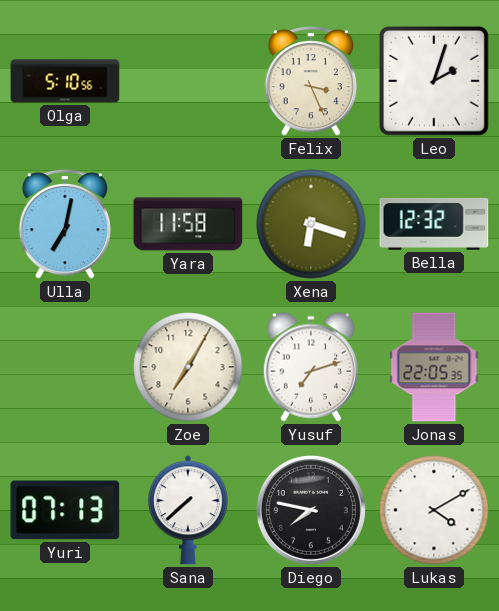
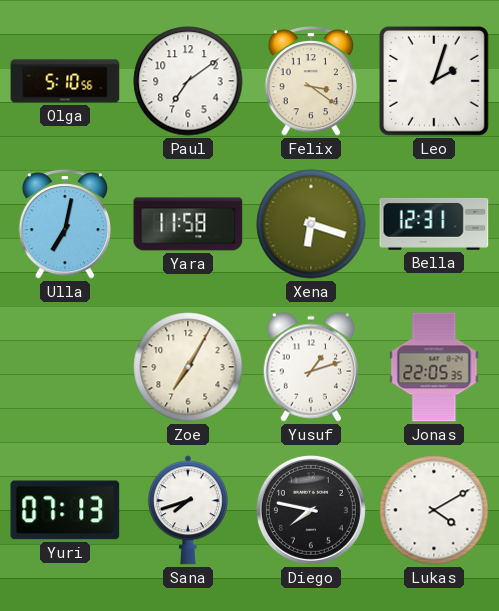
Paul: none -> 7:09 (188, 81)
Felix: 3:26 -> 3:21 (310, 82)
Bella: 12:32 -> 12:31 (434, 224)
Yusuf: 7:12 -> 1:12 (311, 367)
Sana: 7:38 -> 7:42 (188, 510)
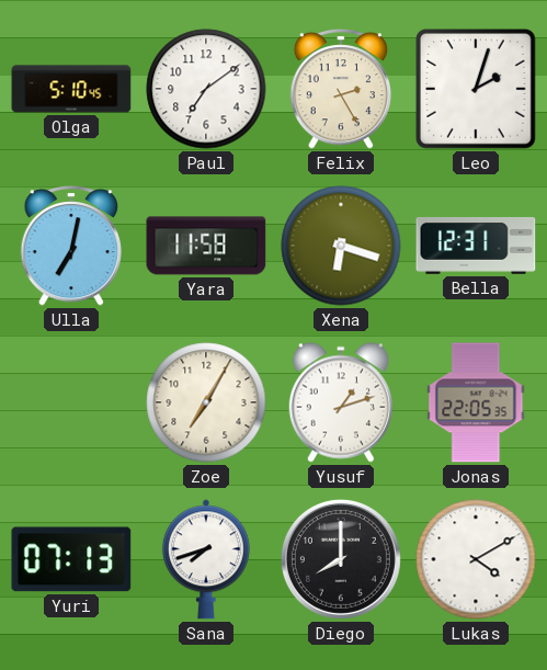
Olga: 5:10:56 -> 5:10:45 (71, 89)
Felix: 3:21 -> 2:25 (340, 90)
Diego: 7:47 -> 8:00 (341, 559)
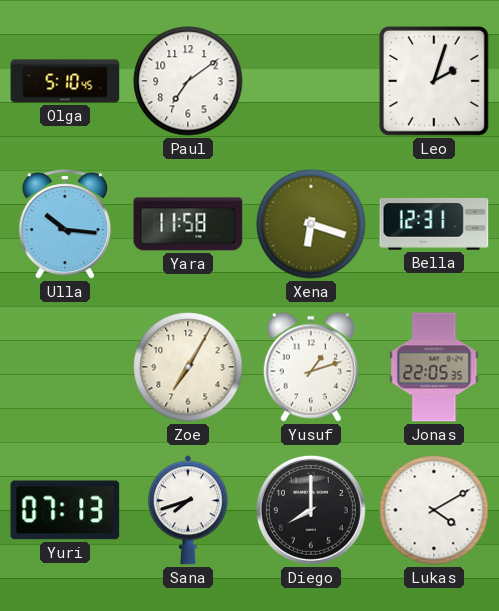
Felix: 2:25 -> none (340, 90)
Ulla: 7:02 -> 10:16 (64, 225)
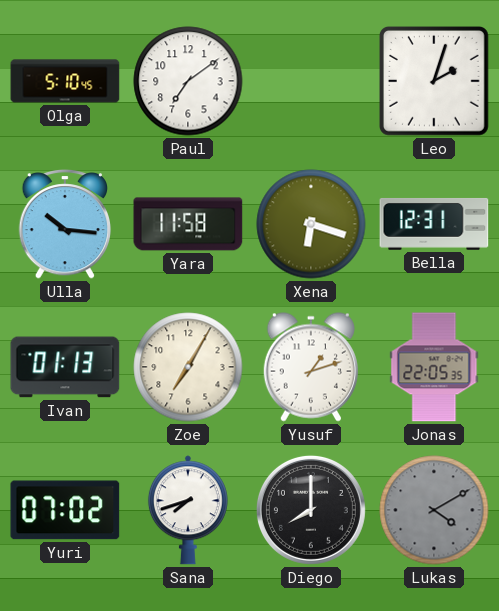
Ivan: none -> 01:13 (65, 367)
Yuri: 07:13 -> 07:02 (65, 510)
Lukas dial: white -> grey (434, 510)
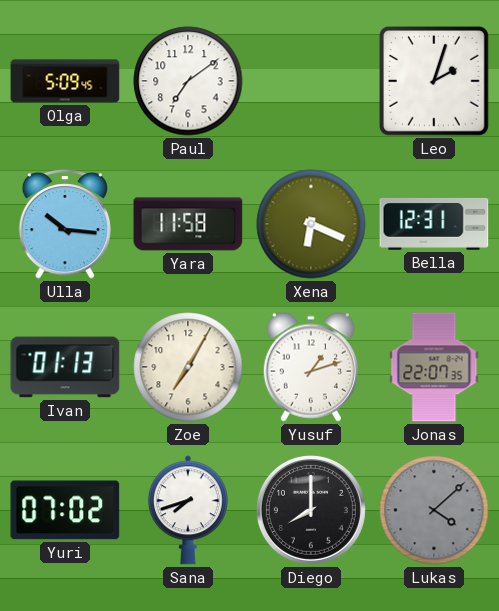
Olga: 5:10 -> 5:09 (65, 81)
Xena: 6:18 -> 6:19 (311, 224)
Jonas: 22:05 -> 22:07 (434, 367)
Lukas: 4:10 -> 4:08 (434, 510)
